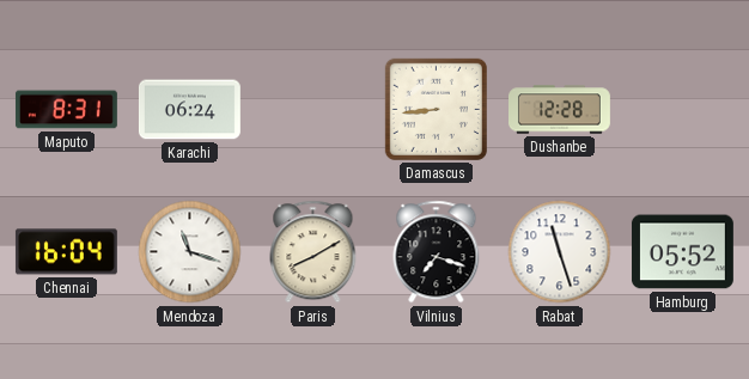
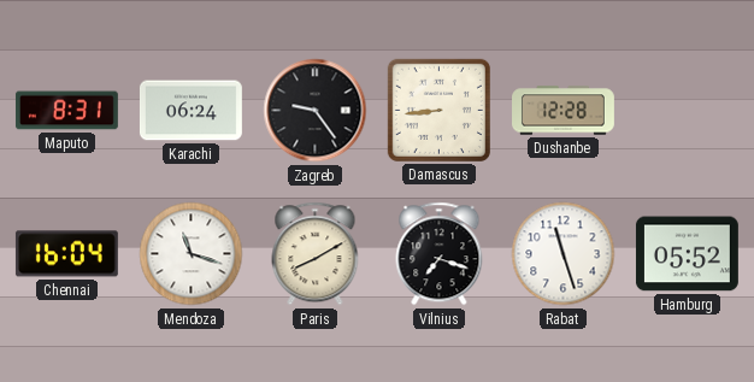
Zagreb: none -> 9:24 (316, 111)
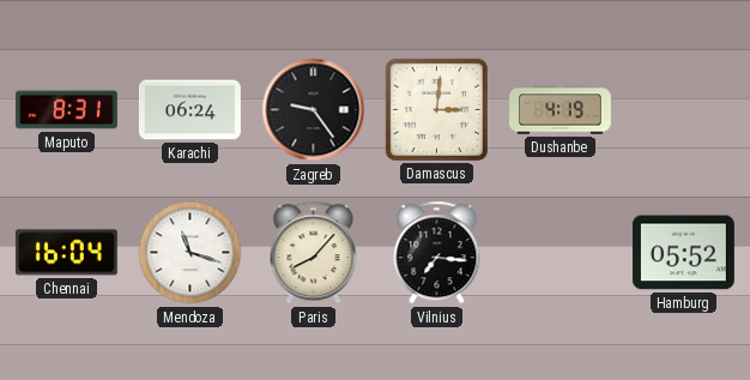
Damascus: 8:44 -> 3:01 (436, 109)
Dushanbe: 12:28 -> 4:19 (561, 110)
Paris: 8:10 -> 8:07 (314, 253)
Vilnius: 7:18 -> 7:16 (437, 253)
Rabat: 11:27 -> none (564, 254)
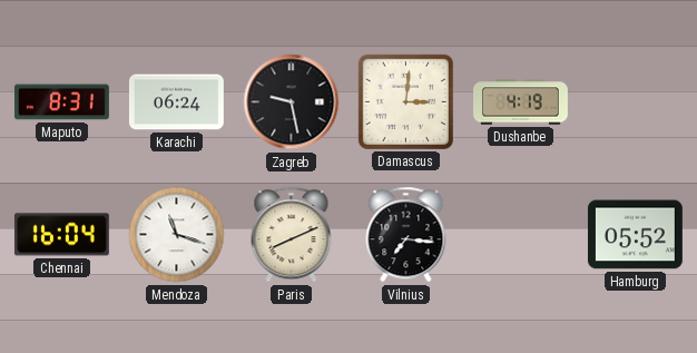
Zagreb: 9:24 -> 9:28 (292, 102)
Paris: 8:07 -> 8:11 (292, 235)
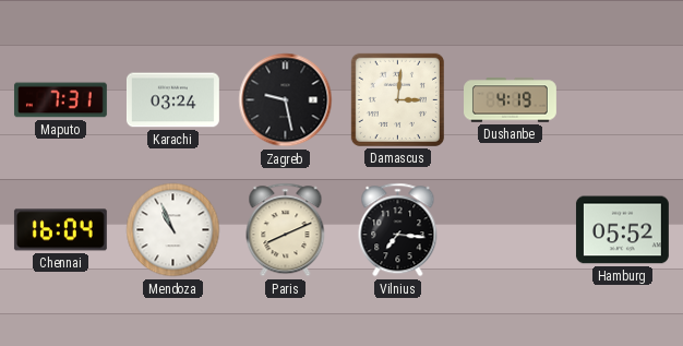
Maputo: 8:31 -> 7:31 (60, 100)
Karachi: 06:24 -> 03:24 (172, 100)
Mendoza: 11:18 -> 10:56 (173, 230)
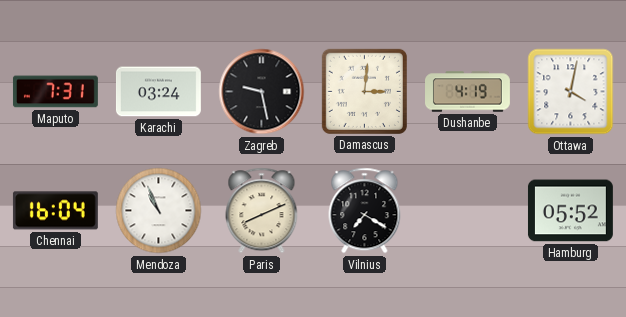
Ottawa: none -> 4:02 (571, 92)
Vilnius: 7:16 -> 7:20 (365, 211)
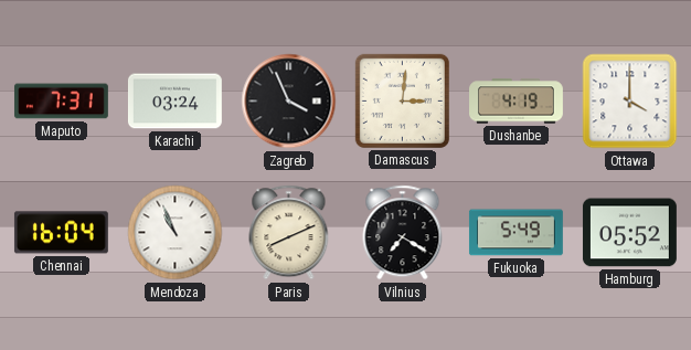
Zagreb: 9:28 -> 3:56 (289, 102)
Ottawa: 4:02 -> 4:00 (630, 102)
Fukuoka: none -> 5:49 (515, 233)
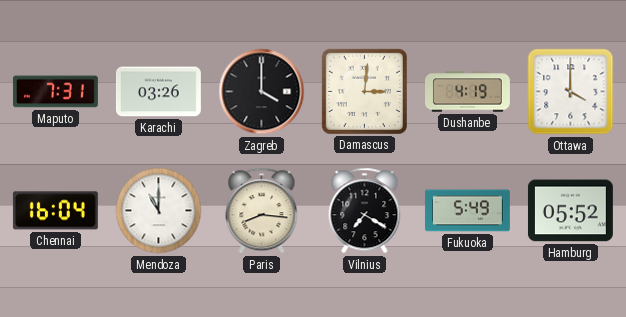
Karachi: 03:24 -> 03:26 (158, 92)
Zagreb: 3:56 -> 4:00 (262, 92)
Mendoza: 10:56 -> 11:00 (159, 211)
Paris: 8:11 -> 8:16 (262, 211)
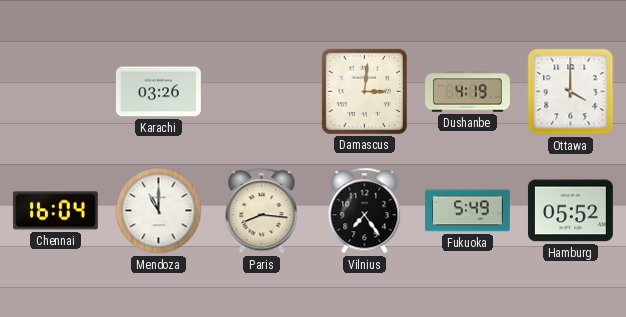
Maputo: 7:31 -> none (55, 92)
Zagreb: 4:00 -> none (262, 92)
Vilnius: 7:20 -> 7:24 (365, 211)
